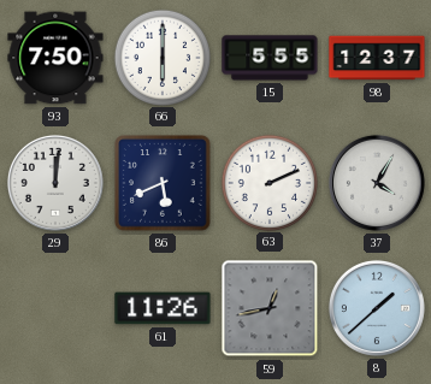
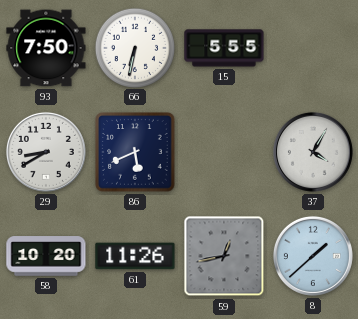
66: 6:00 -> 6:32 (134, 47)
98: 12:37 -> none (377, 58)
29: 12:01 -> 8:40 (46, 152)
63: 2:11 -> none (268, 182)
58: none -> 10:20 (46, 256)
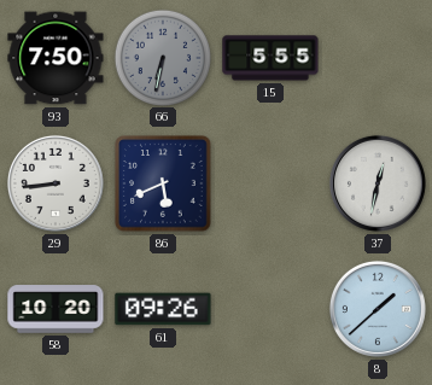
66 dial: white -> grey (162, 57)
29: 8:40 -> 8:44 (56, 183)
37: 4:05 -> 12:32 (378, 183)
61: 11:26 -> 09:26 (163, 309)
59: 12:43 -> none (224, 256)
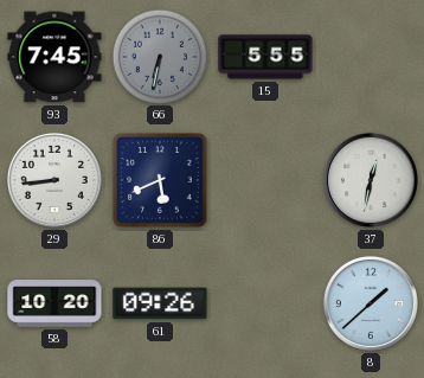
93: 7:50 -> 7:45 (54, 57)
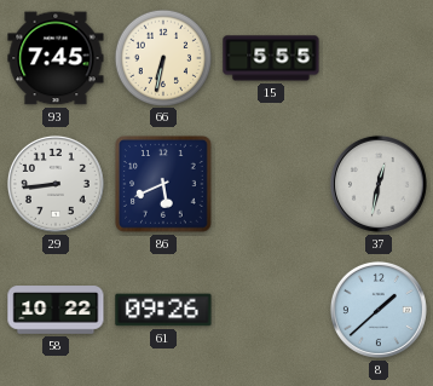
66 dial: grey -> cream (162, 57)
58: 10:20 -> 10:22 (56, 310)
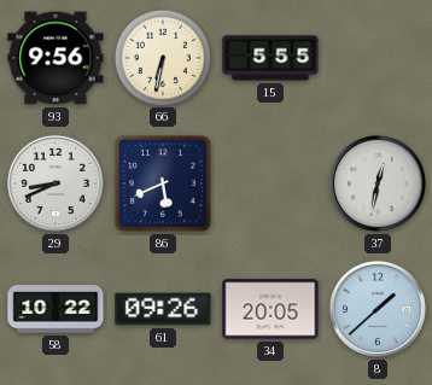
93: 7:45 -> 9:56 (56, 58)
29: 8:44 -> 8:41 (56, 183)
34: none -> 20:05 (270, 309)
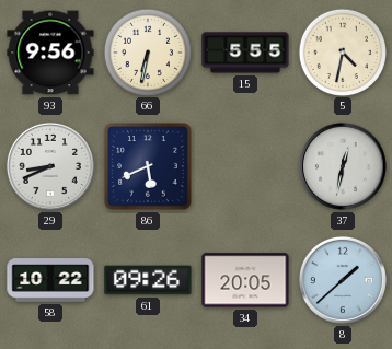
5: none -> 4:32 (342, 51)
